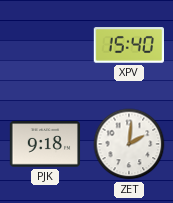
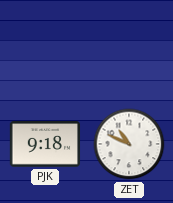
XPV: 15:40 -> none (128, 45)
ZET: 2:01 -> 10:49 (129, 144)
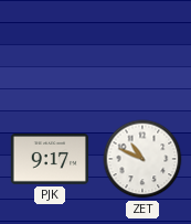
PJK: 9:18 -> 9:17 (50, 159)
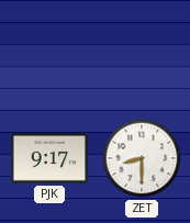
ZET: 10:49 -> 8:30 (142, 158)
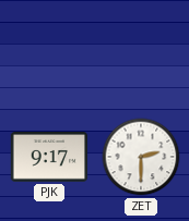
ZET: 8:30 -> 2:30 (141, 157)
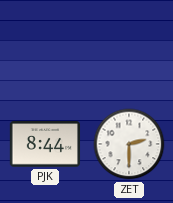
PJK: 9:17 -> 8:44 (45, 144)
